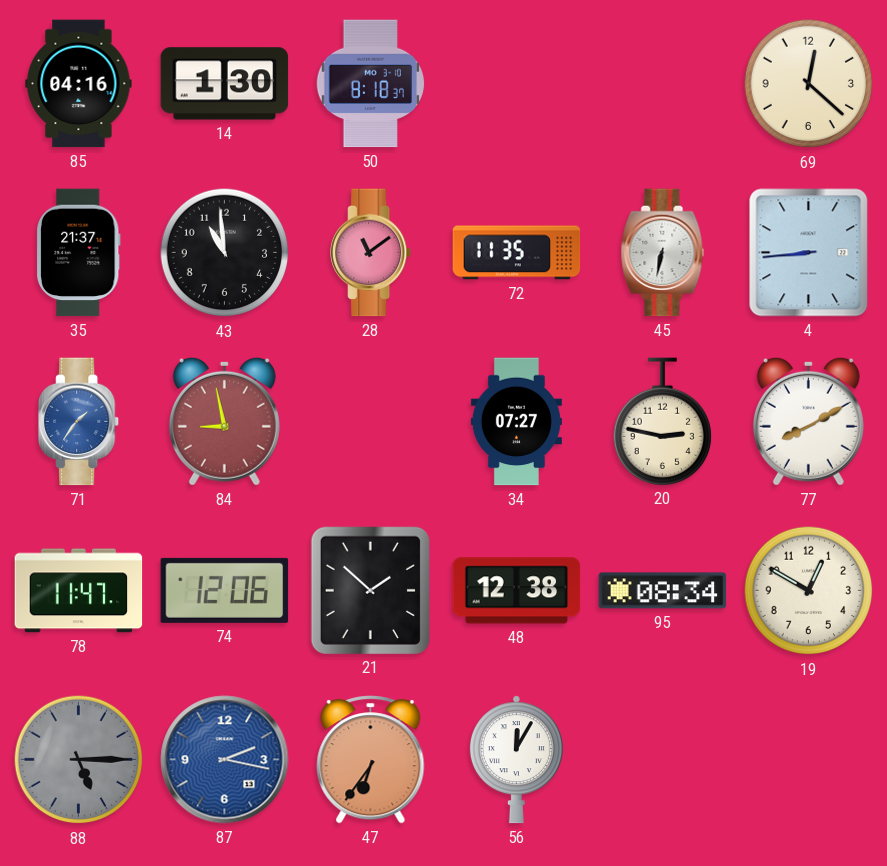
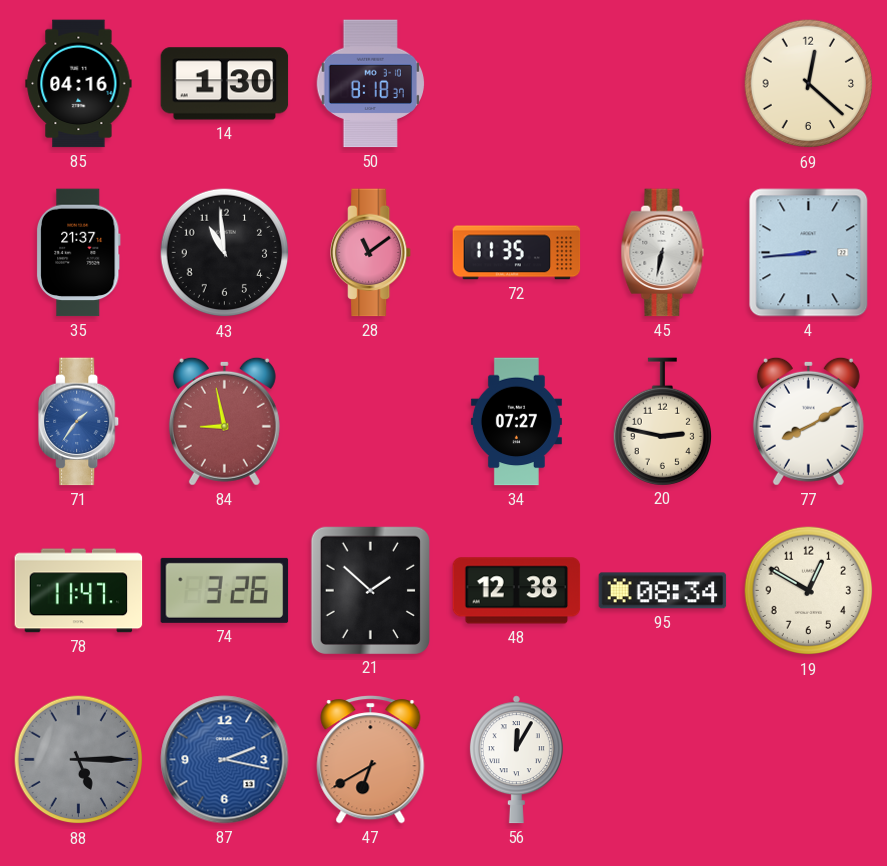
74: 12:06 -> 3:26 (225, 590)
47: 6:36 -> 6:40 (371, 760)
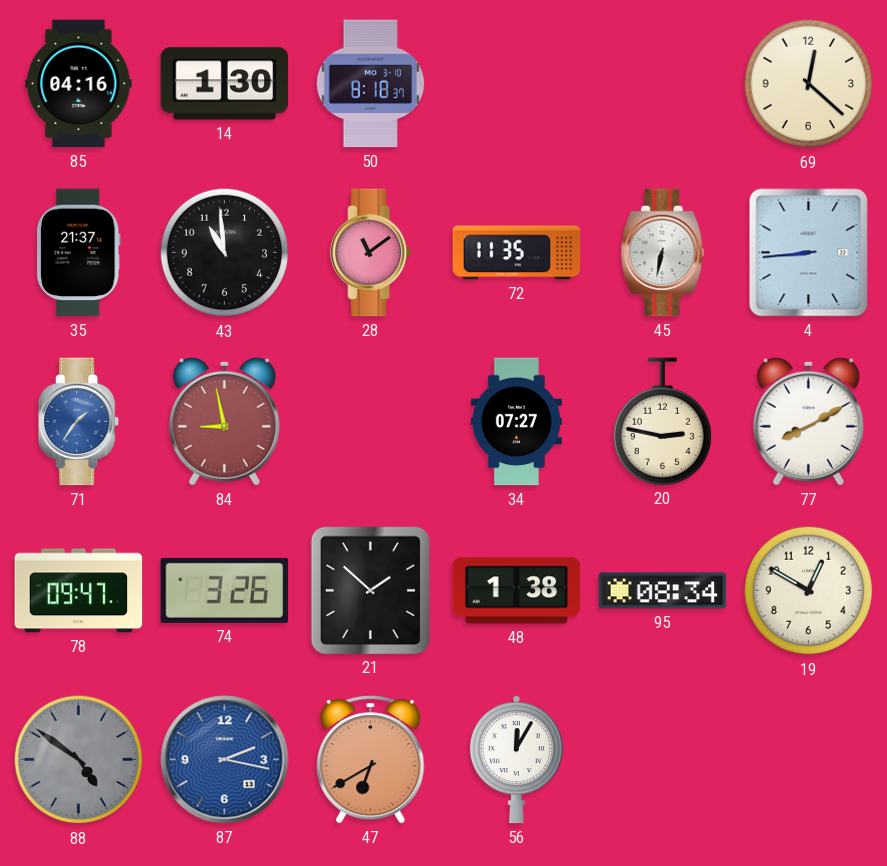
78: 11:47 -> 09:47 (79, 591)
48: 12:38 -> 1:38 (517, 591)
88: 5:15 -> 4:51 (79, 760)
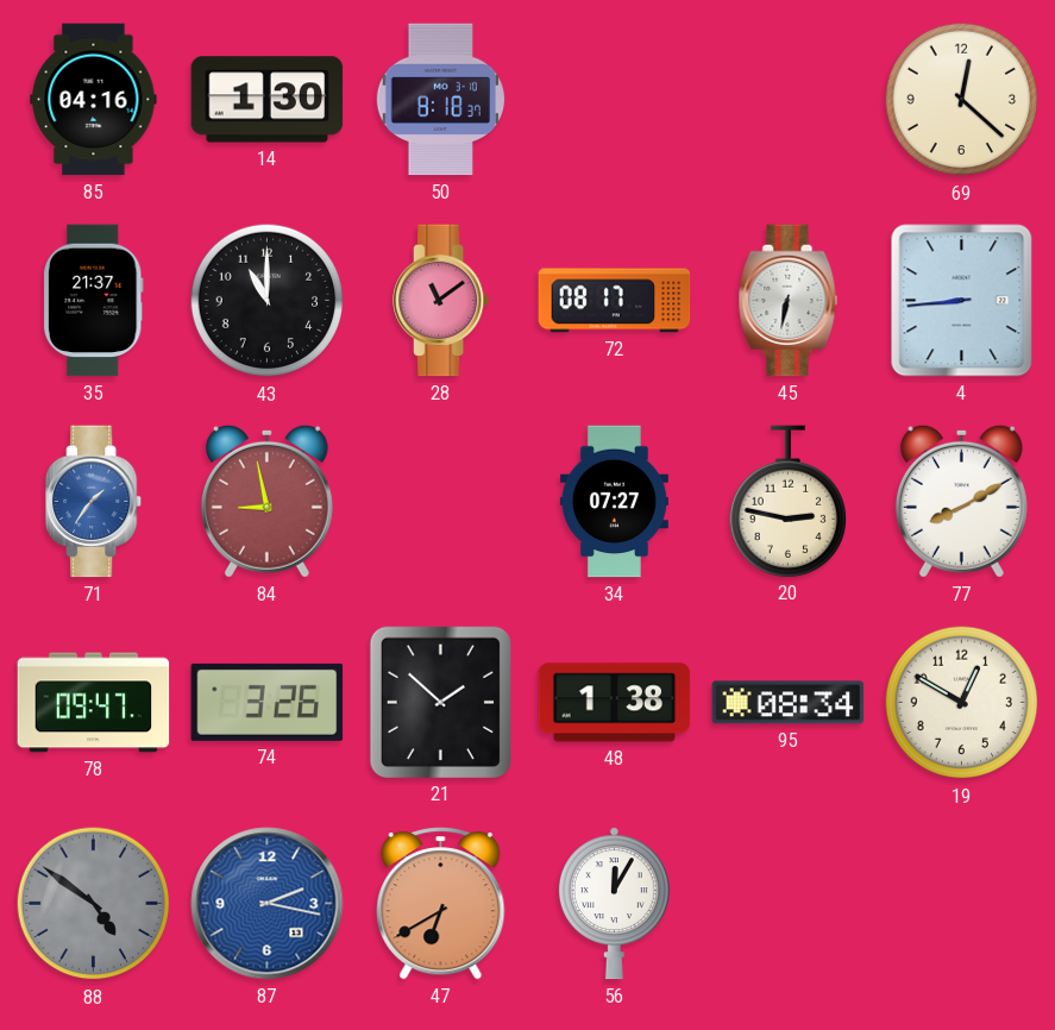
43: 10:59 -> 11:00 (268, 301)
72: 11:35 -> 08:17 (615, 301)
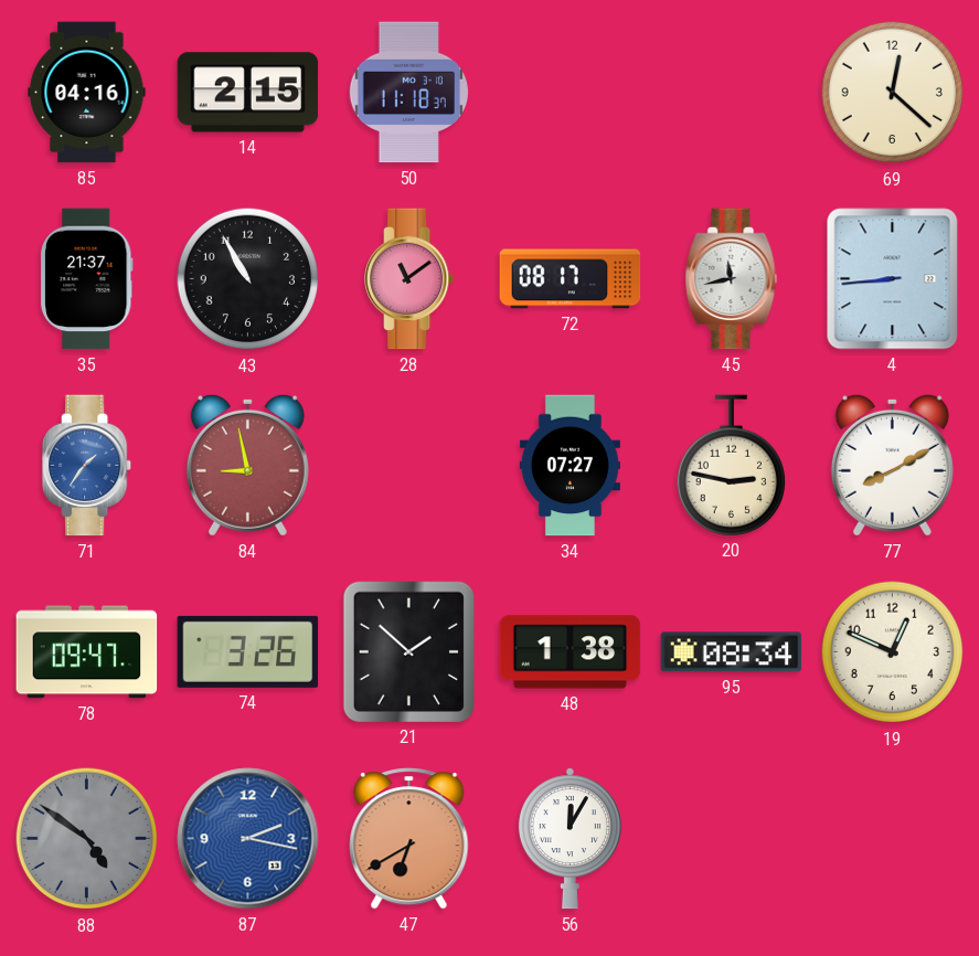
14: 1:30 -> 2:15 (248, 93)
50: 8:18 -> 11:18 (408, 93)
43: 11:00 -> 10:55 (248, 279)
45: 6:32 -> 11:43 (732, 279)
19: 12:50 -> 12:49 (893, 652)
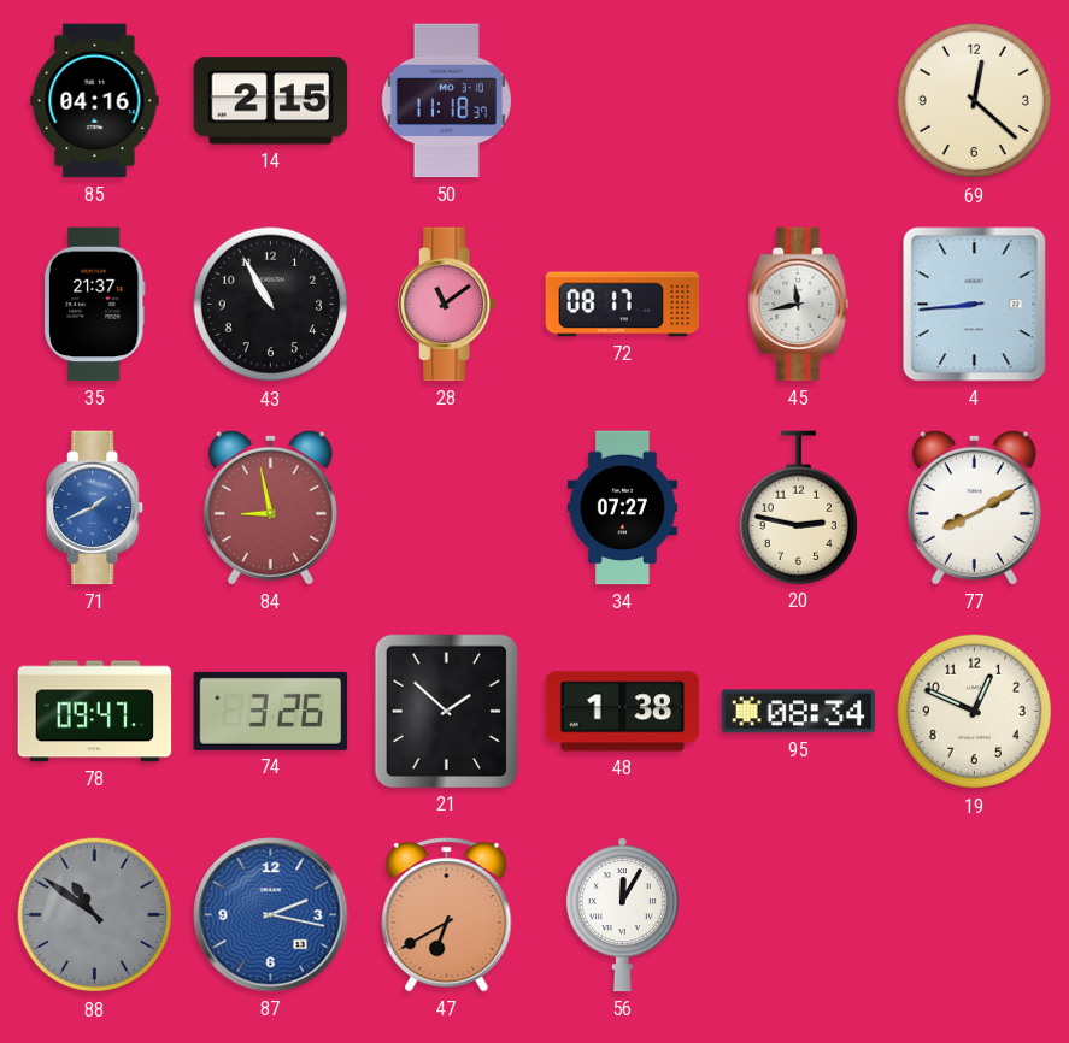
71: 1:36 -> 1:41 (96, 508)
88: 4:51 -> 10:51 (95, 915)
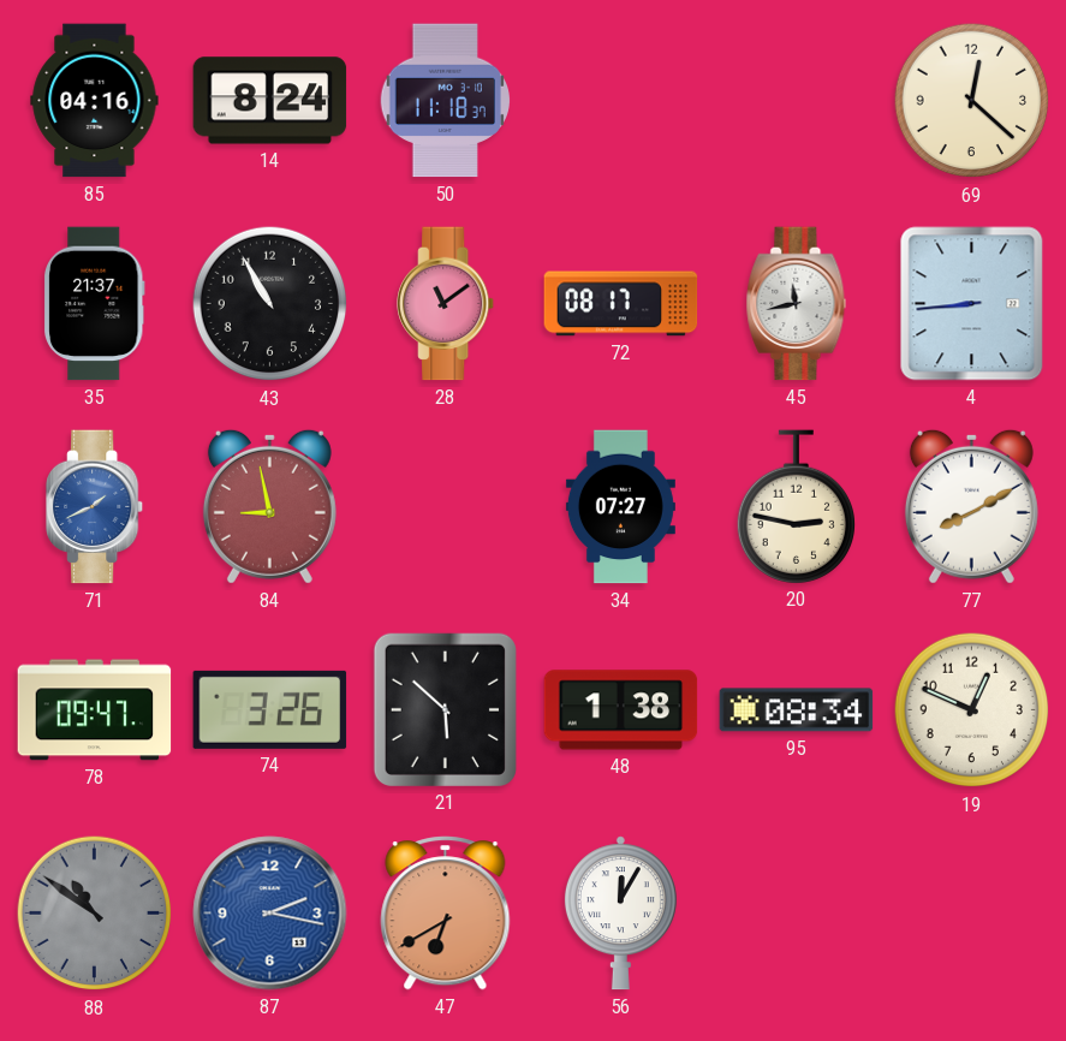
14: 2:15 -> 8:24 (270, 101)
21: 1:52 -> 5:52 (445, 709)
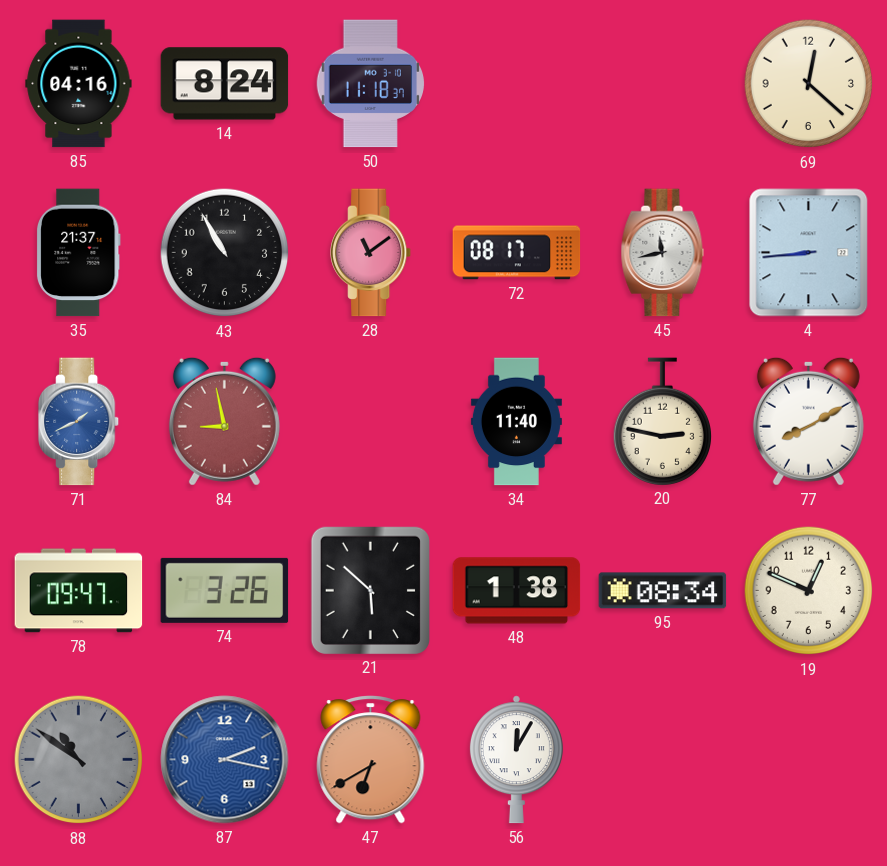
34: 07:27 -> 11:40 (516, 422)
